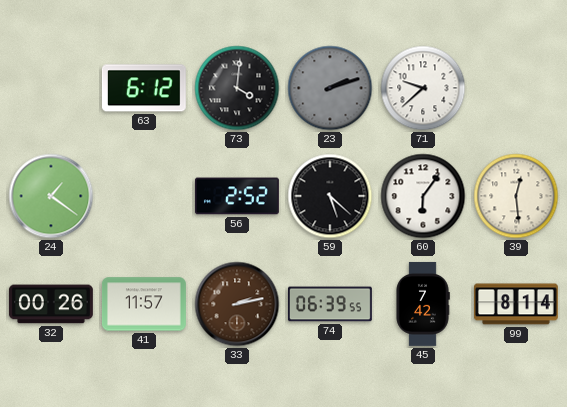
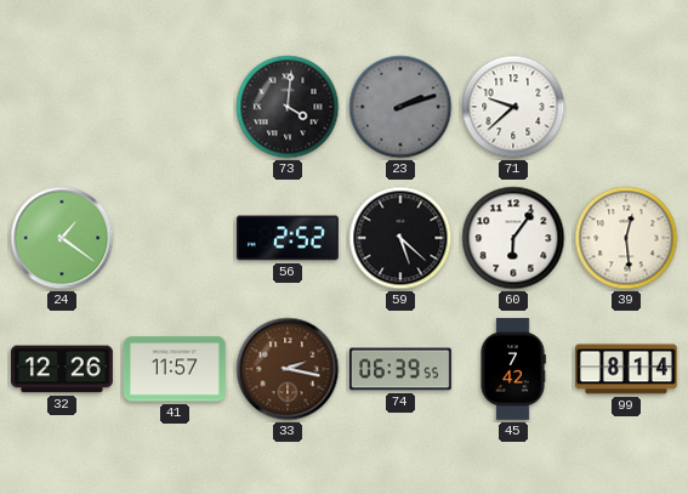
63: 6:12 -> none (144, 88)
32: 00:26 -> 12:26 (62, 369)
33: 2:13 -> 2:17 (288, 369)
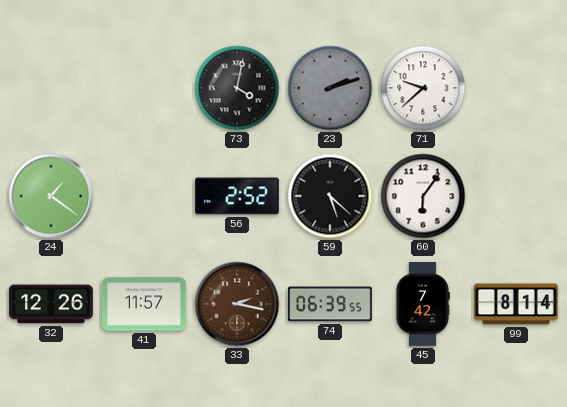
73: 4:01 -> 4:02 (237, 88)
39: 12:29 -> none (626, 238)
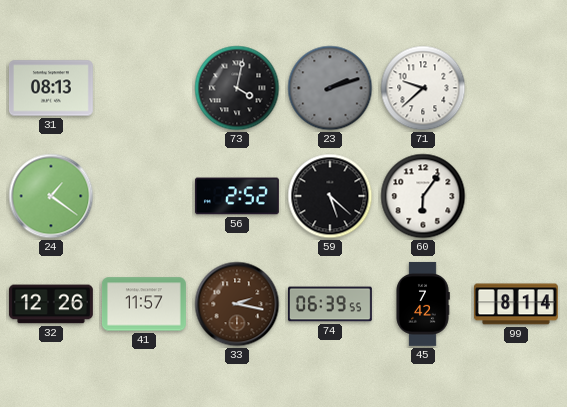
31: none -> 08:13 (51, 88)
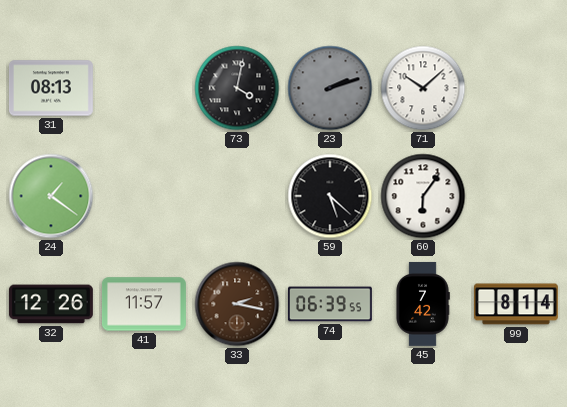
71: 9:38 -> 10:08 (423, 88)
56: 2:52 -> none (237, 196)
